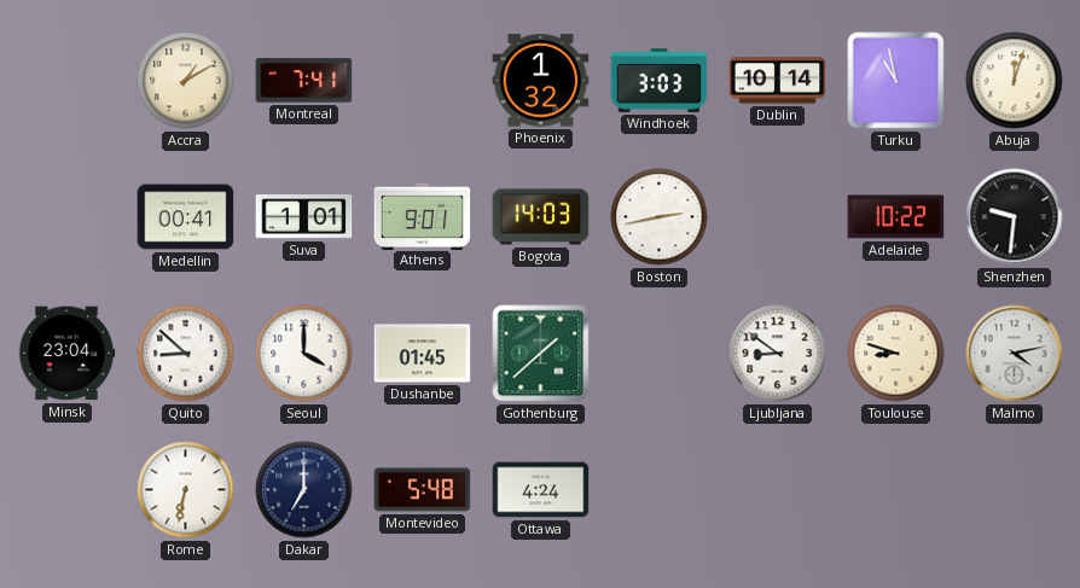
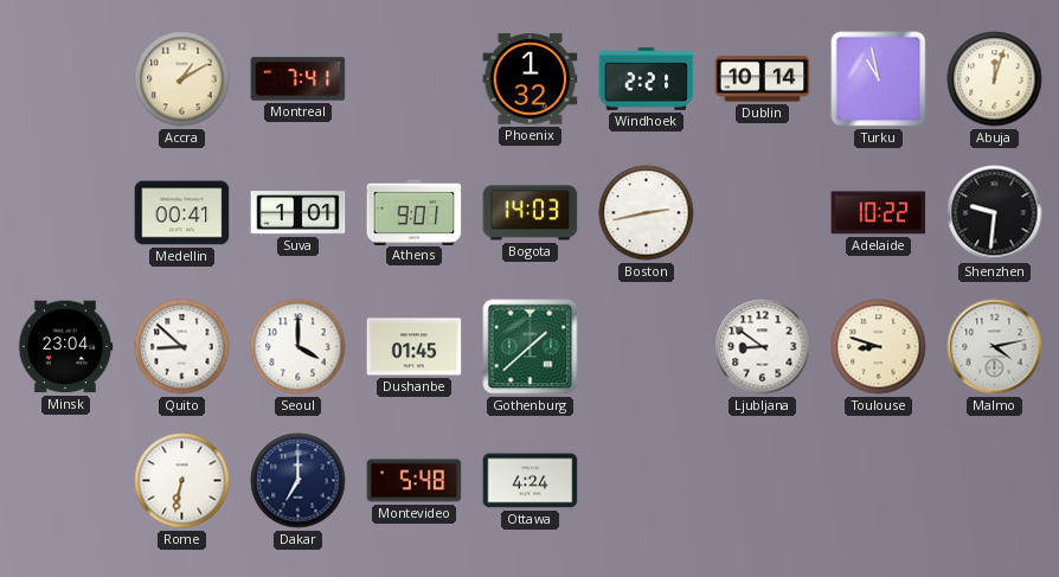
Windhoek: 3:03 -> 2:21 (647, 79)
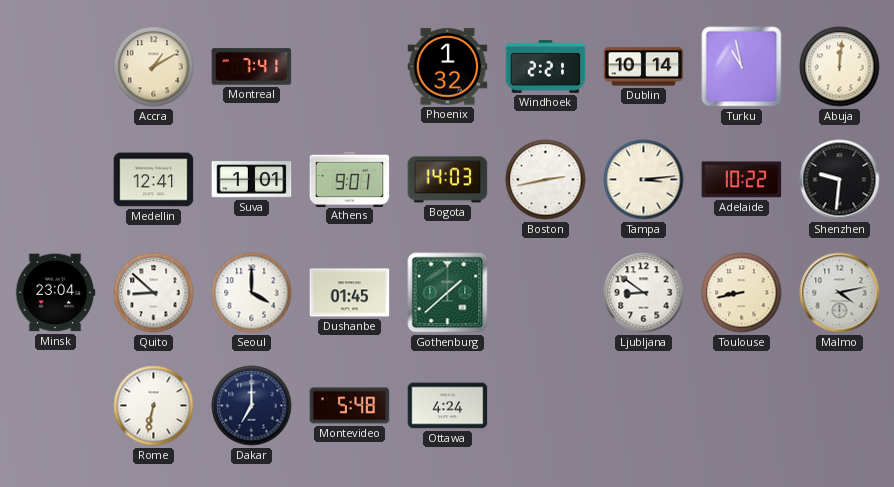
Abuja: 12:03 -> 12:01 (840, 67)
Medellin: 00:41 -> 12:41 (154, 180)
Tampa: none -> 3:14 (644, 180)
Toulouse: 8:48 -> 8:43 (742, 293)
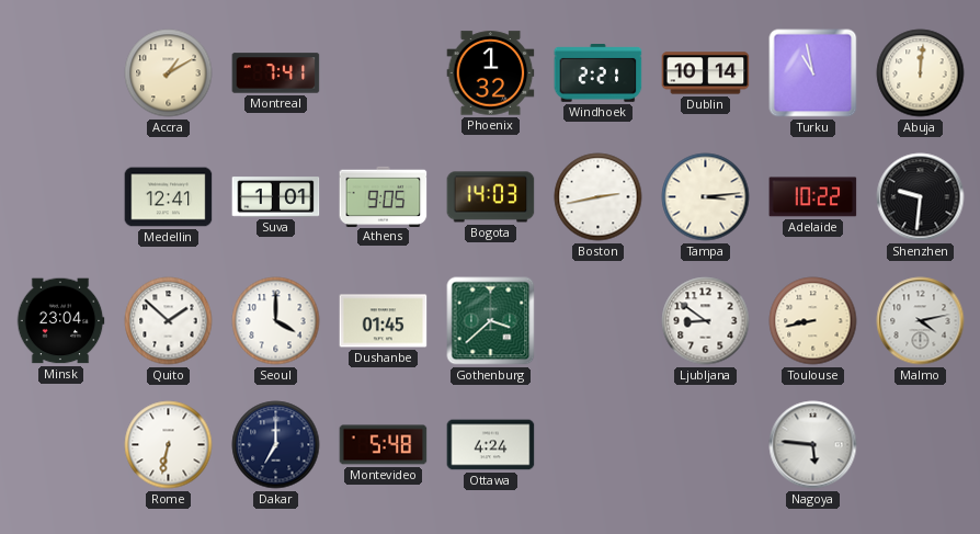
Athens: 9:01 -> 9:05 (384, 196)
Quito: 8:52 -> 1:52 (169, 321)
Gothenburg: 1:38 -> 3:38 (491, 321)
Nagoya: none -> 5:46 (813, 445)
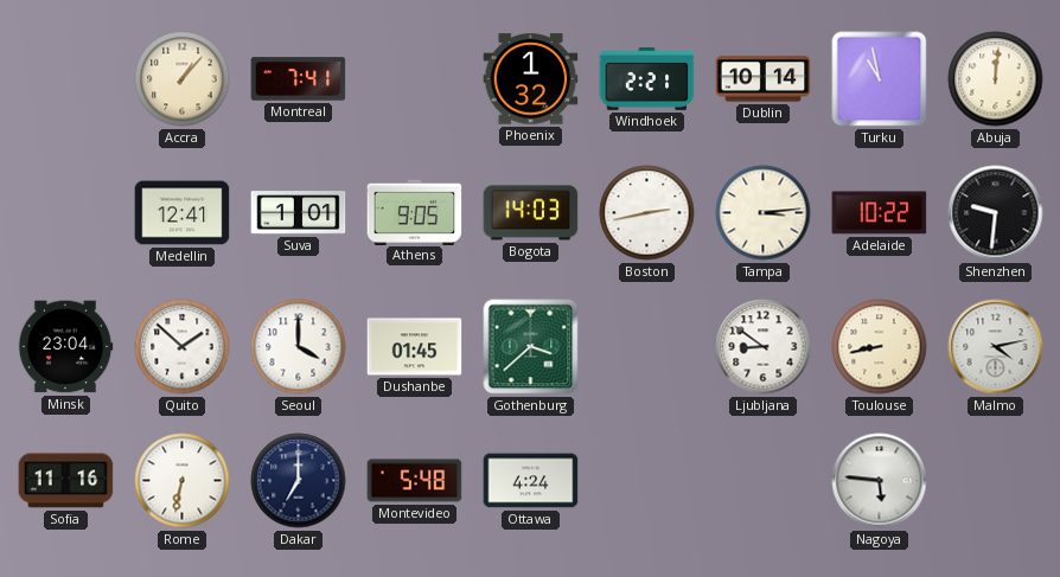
Accra: 1:10 -> 1:07 (183, 79)
Sofia: none -> 11:16 (66, 481)
